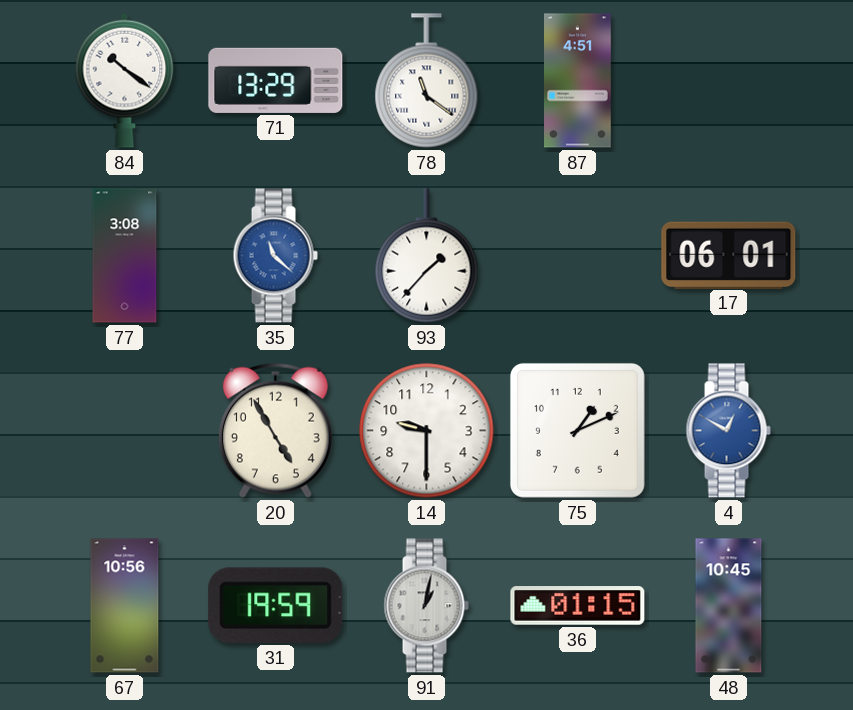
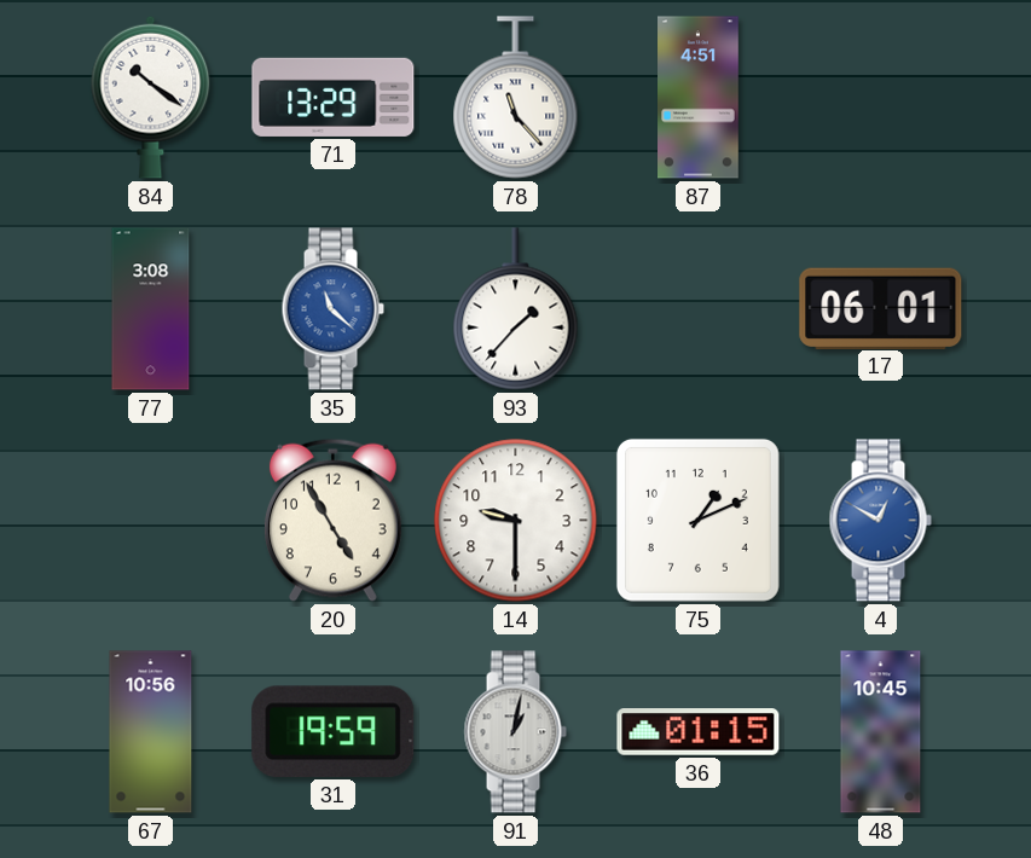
78: 11:21 -> 11:23 (516, 98)
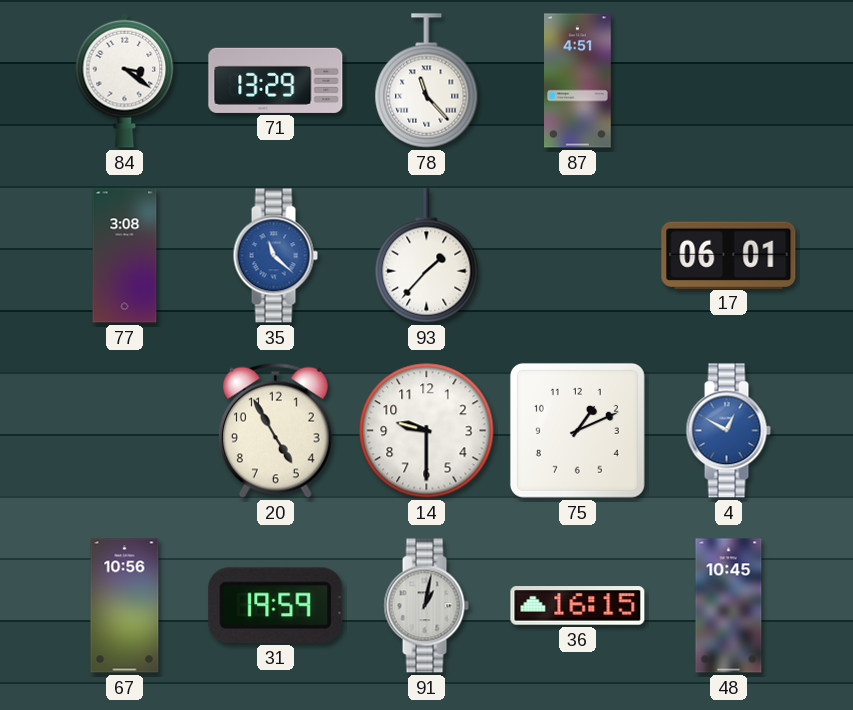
84: 10:21 -> 3:21 (125, 80)
36: 01:15 -> 16:15 (578, 606)
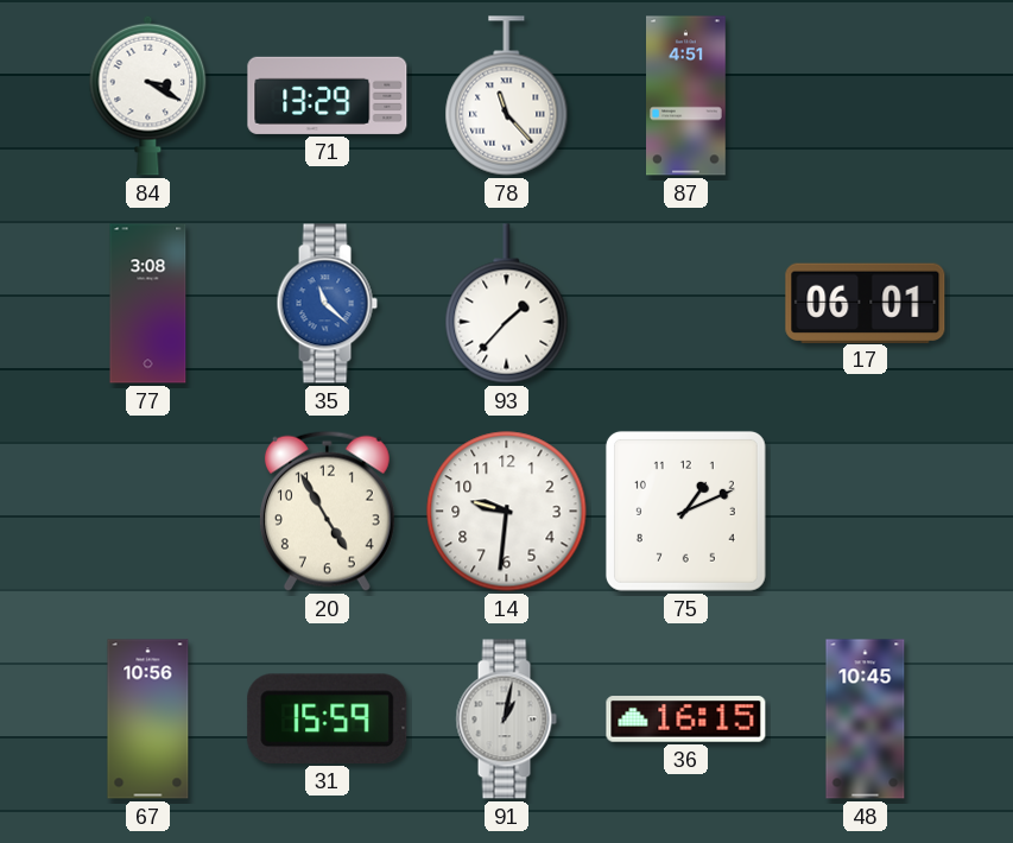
84: 3:21 -> 3:20 (148, 95)
14: 9:30 -> 9:31 (507, 512)
4: 12:50 -> none (728, 431)
31: 19:59 -> 15:59 (328, 718)
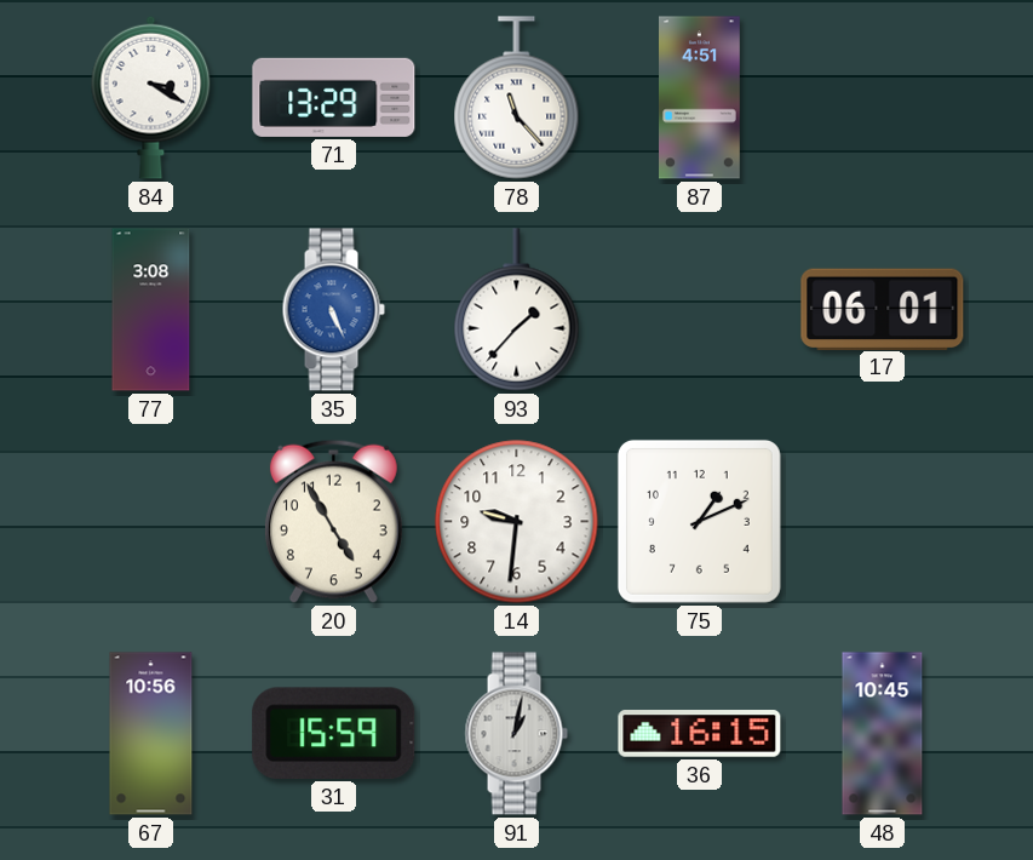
35: 11:22 -> 5:26 (333, 310)
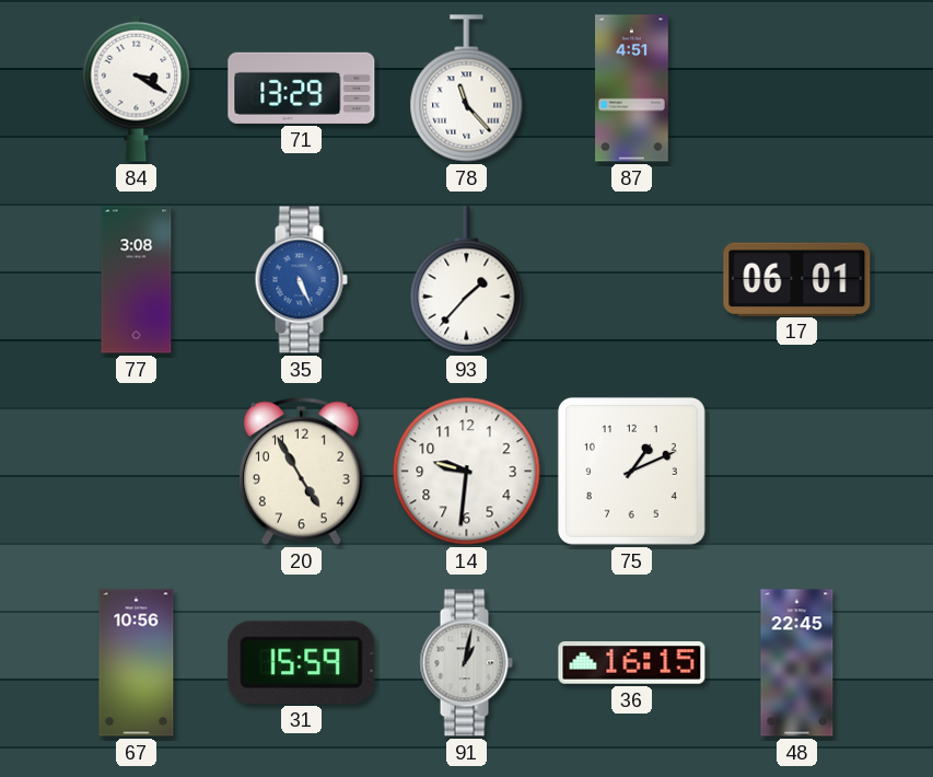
48: 10:45 -> 22:45 (797, 663)
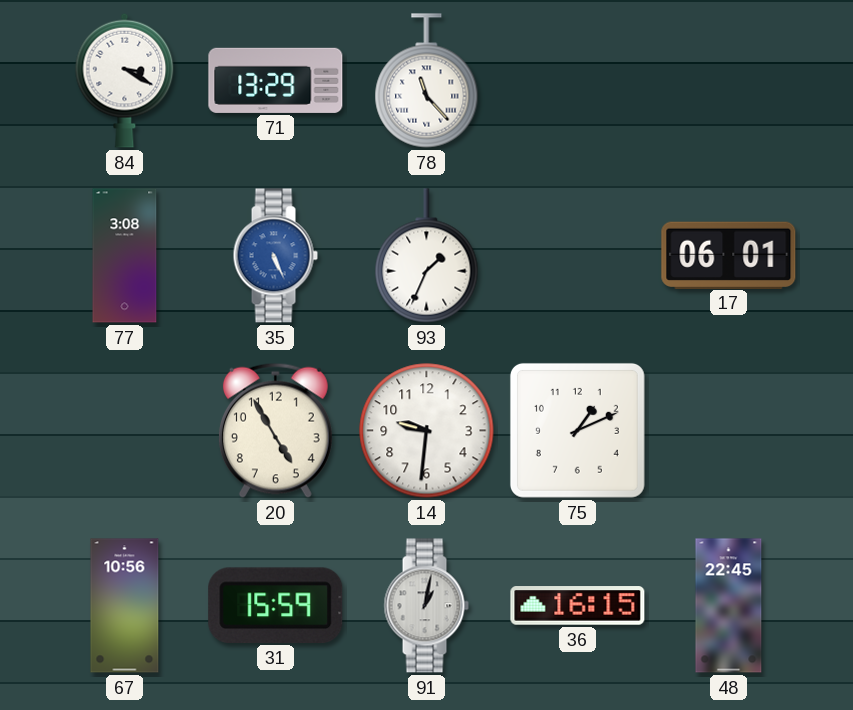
87: 4:51 -> none (632, 89)
93: 1:37 -> 1:34 (427, 256)
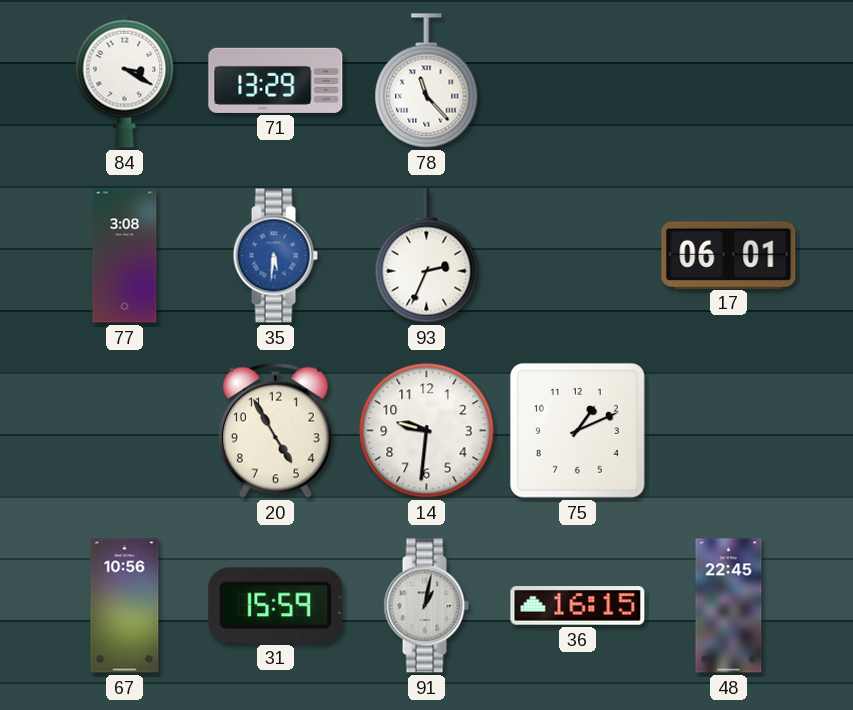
35: 5:26 -> 5:31 (275, 256)
93: 1:34 -> 2:34 (427, 256)
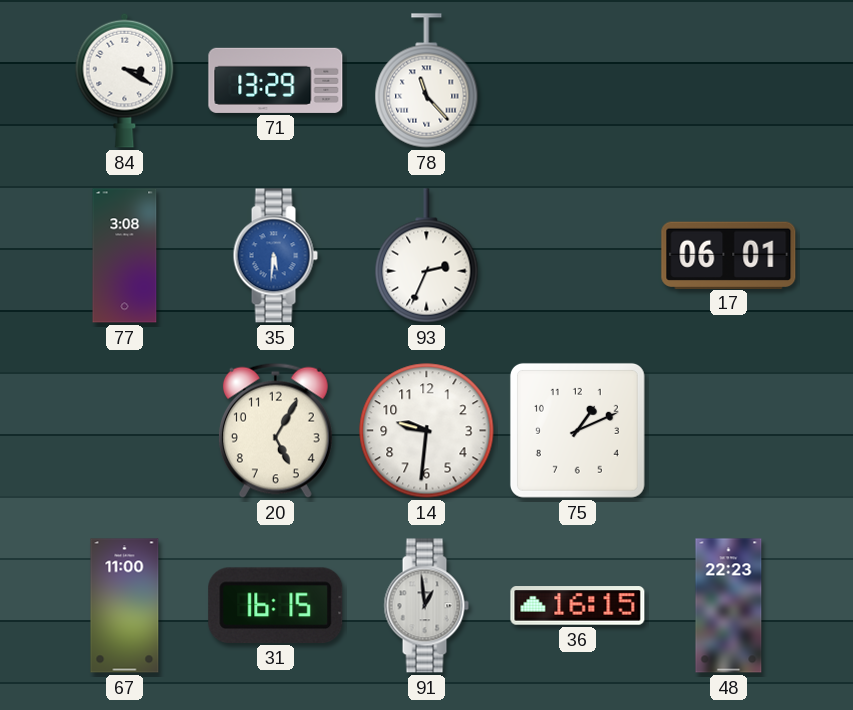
20: 4:55 -> 5:05 (275, 430)
67: 10:56 -> 11:00 (125, 606)
31: 15:59 -> 16:15 (276, 605)
91: 1:02 -> 12:59 (426, 606)
48: 22:45 -> 22:23 (729, 606)
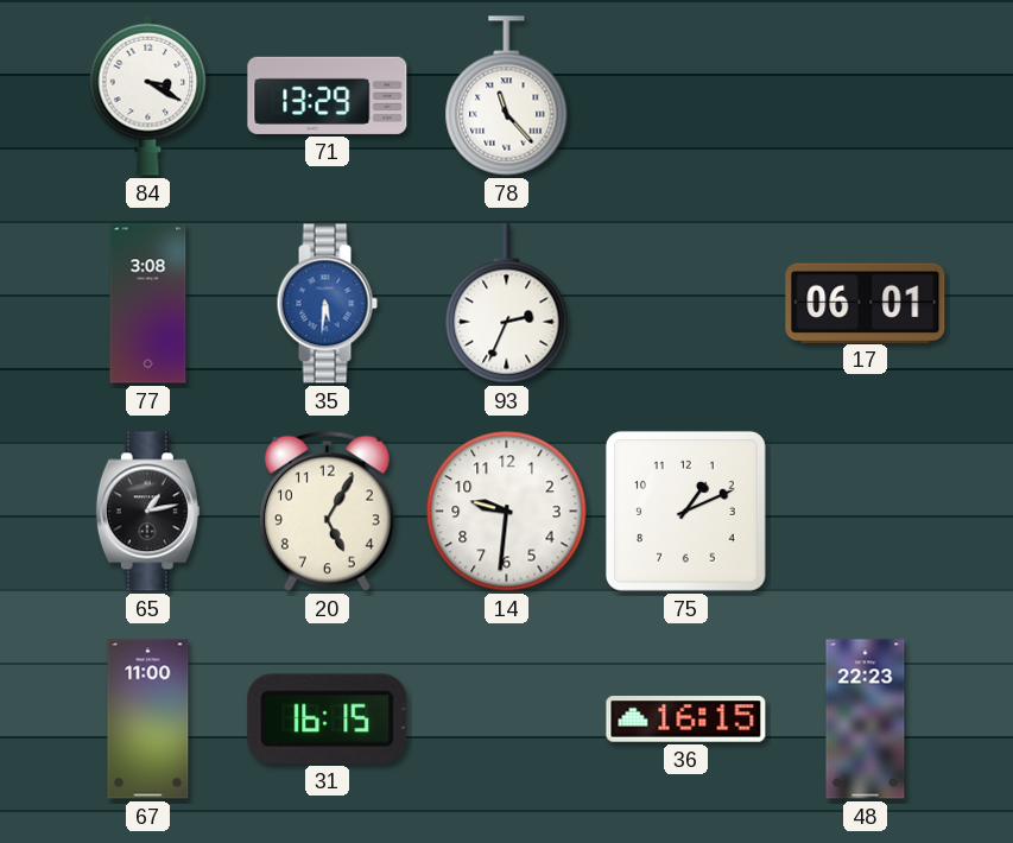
65: none -> 1:13 (147, 512)
91: 12:59 -> none (426, 606)
